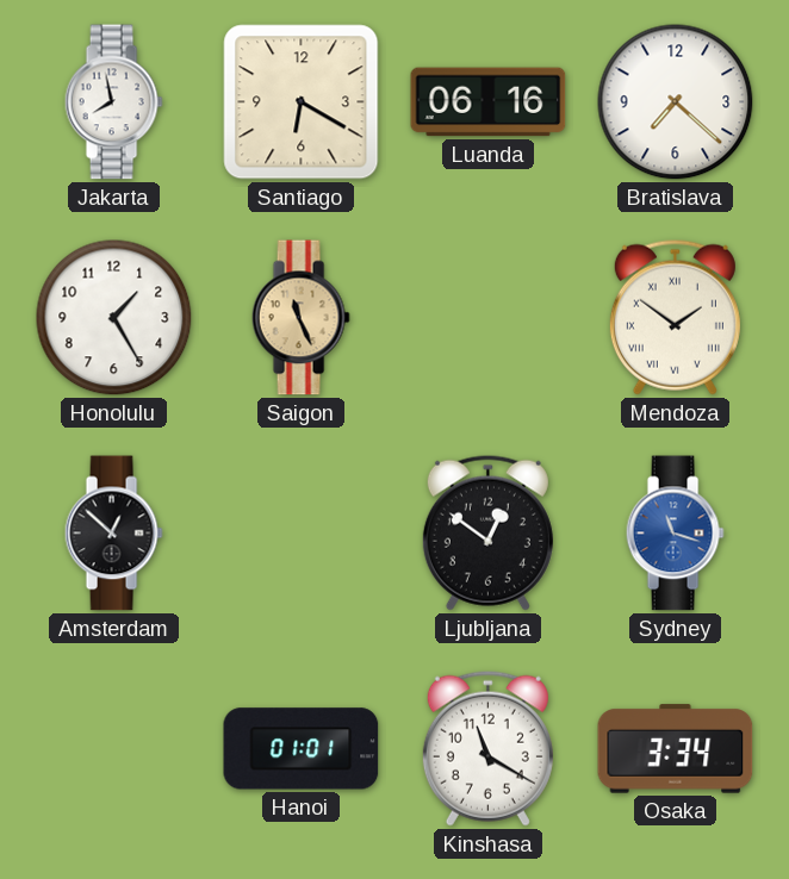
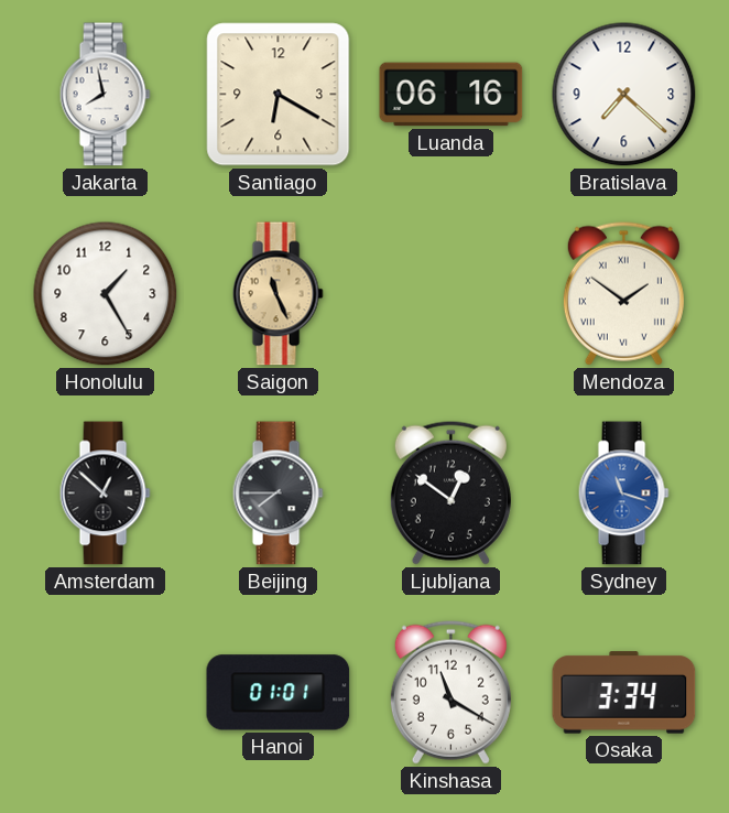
Beijing: none -> 7:45 (278, 494)
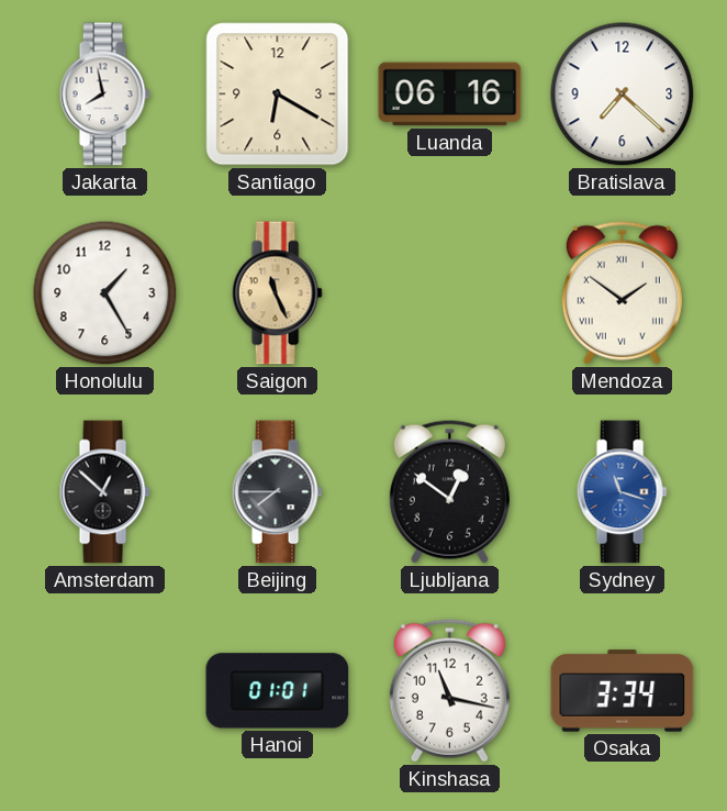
Kinshasa: 11:20 -> 11:17 (449, 690)
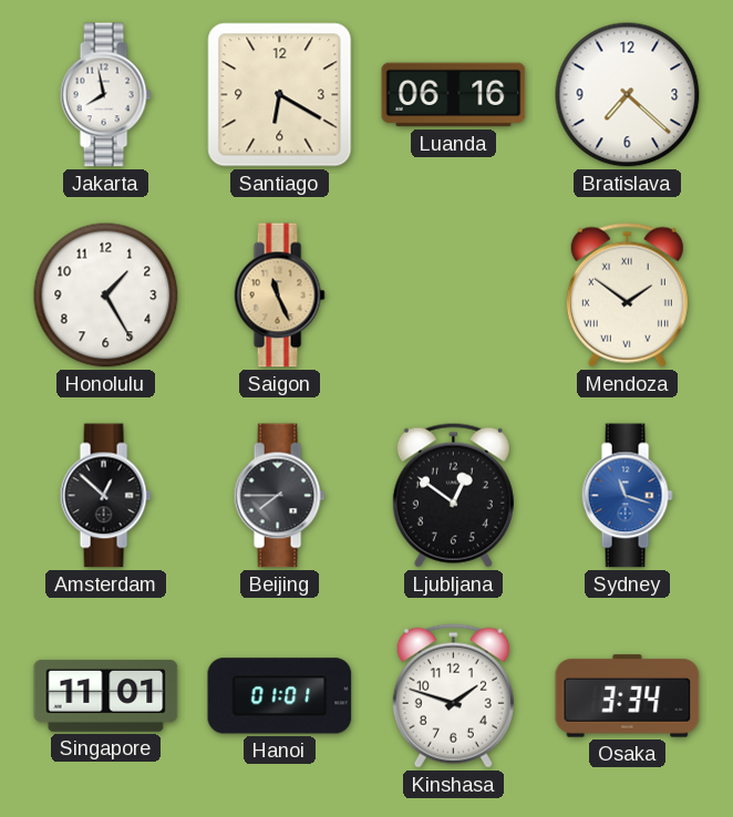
Singapore: none -> 11:01 (106, 695)
Kinshasa: 11:17 -> 1:48 (453, 695)
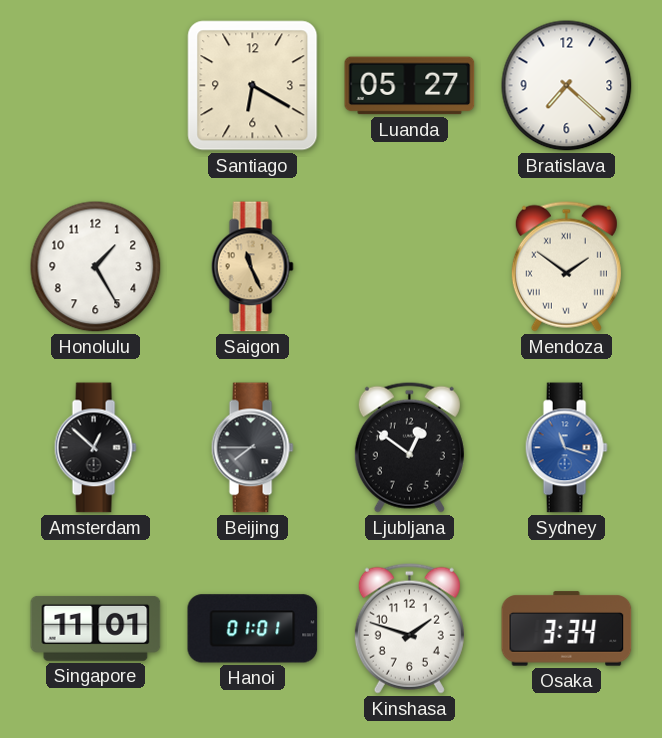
Jakarta: 7:58 -> none (105, 95)
Luanda: 06:16 -> 05:27 (410, 86)
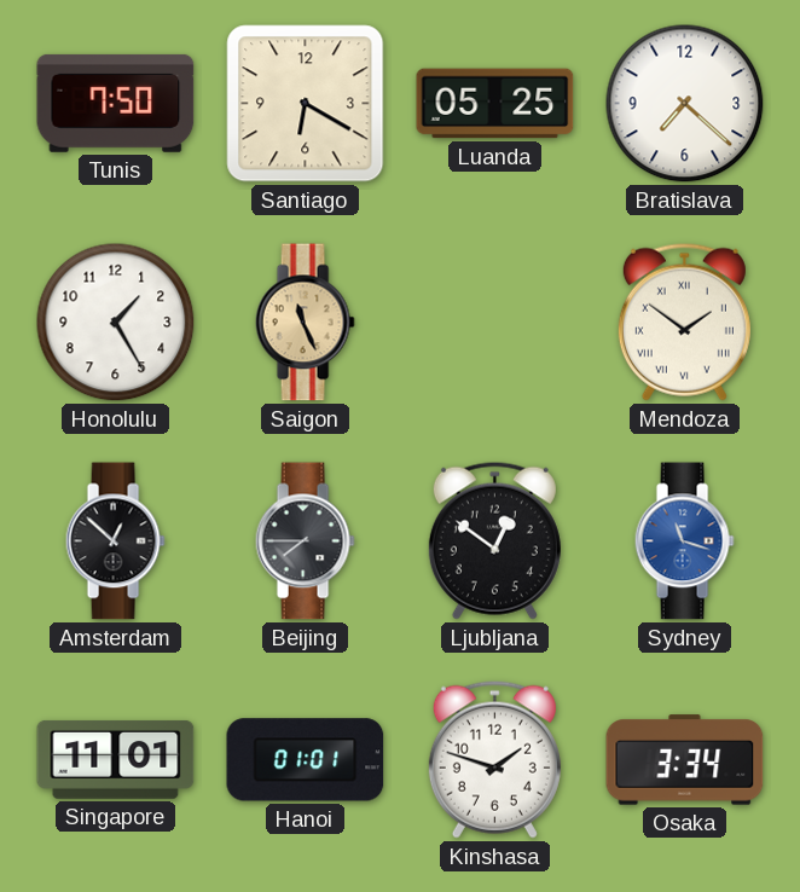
Tunis: none -> 7:50 (116, 103)
Luanda: 05:27 -> 05:25 (495, 104)
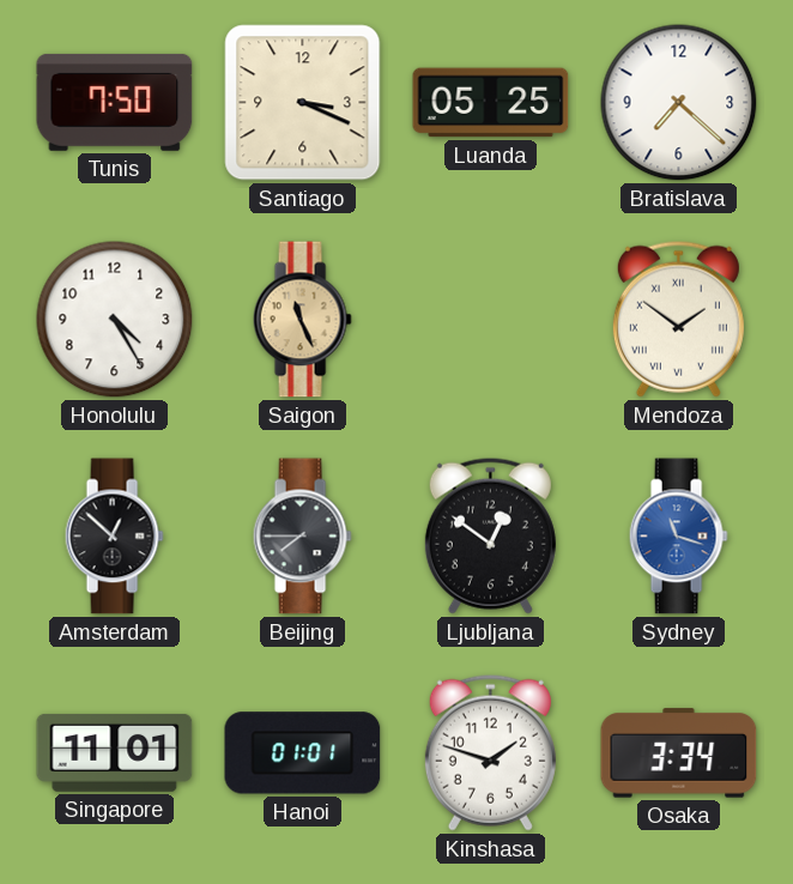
Santiago: 6:20 -> 3:19 (303, 103)
Honolulu: 1:25 -> 4:25 (115, 320)
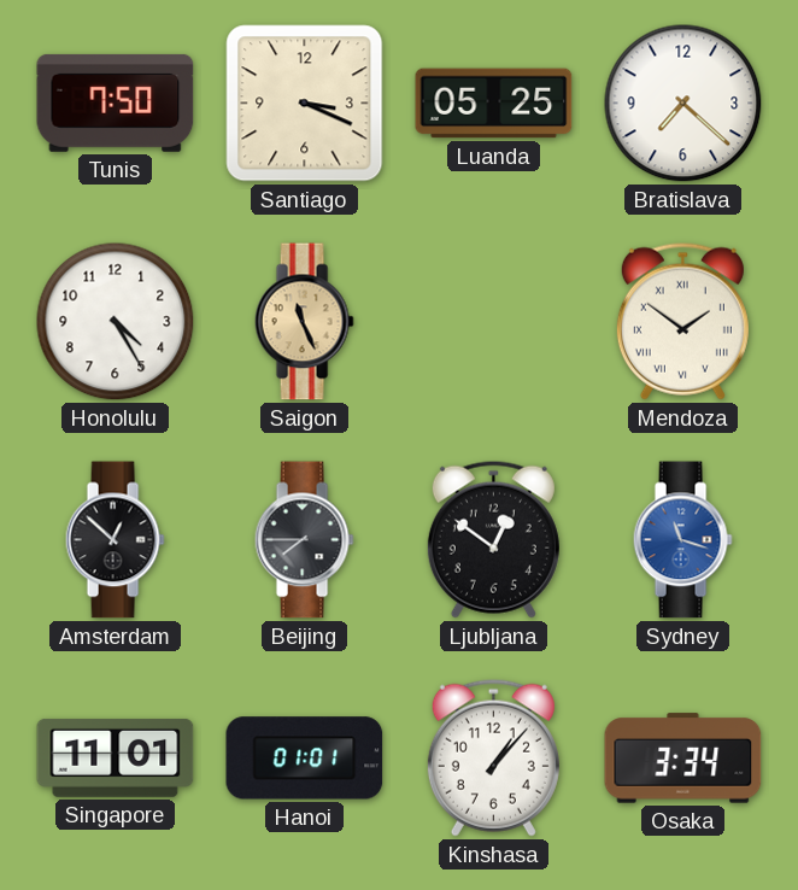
Kinshasa: 1:48 -> 1:07 (493, 757)
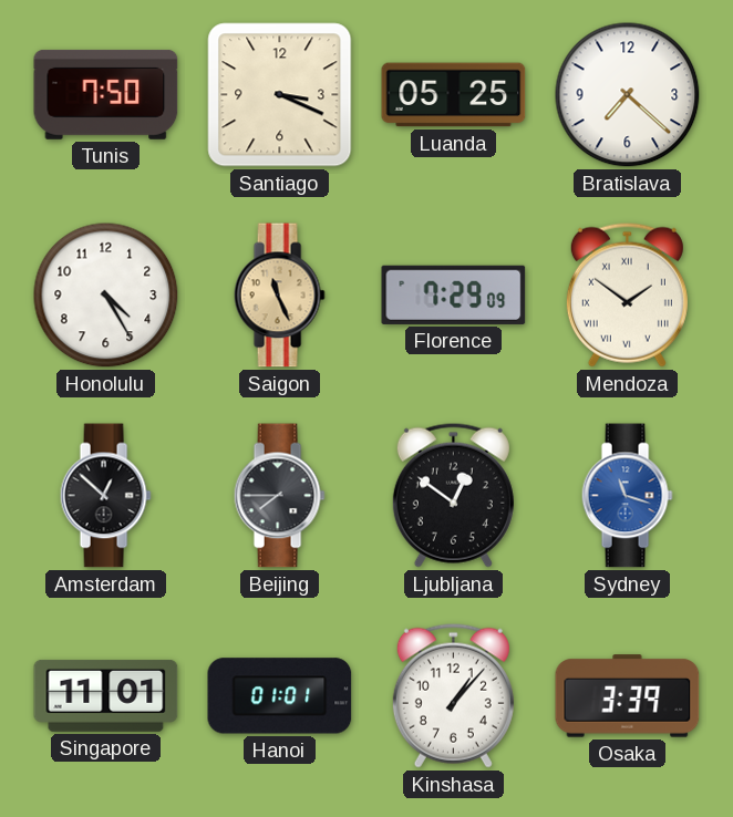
Florence: none -> 7:29 (454, 294)
Osaka: 3:34 -> 3:39 (628, 696)
